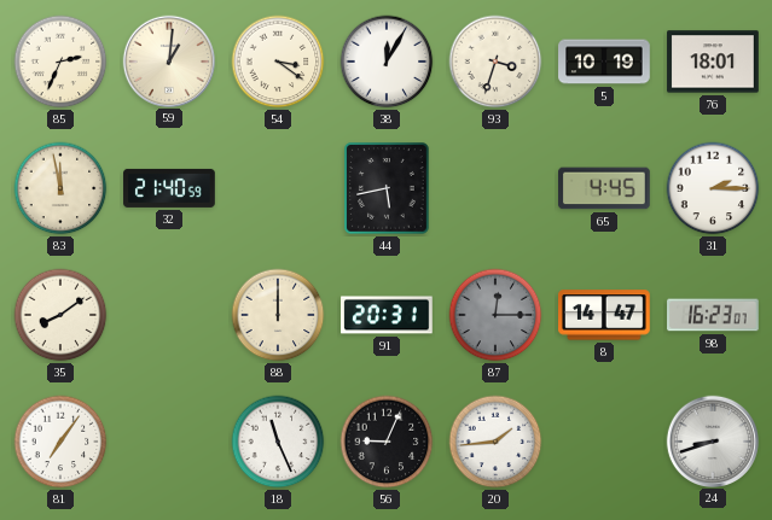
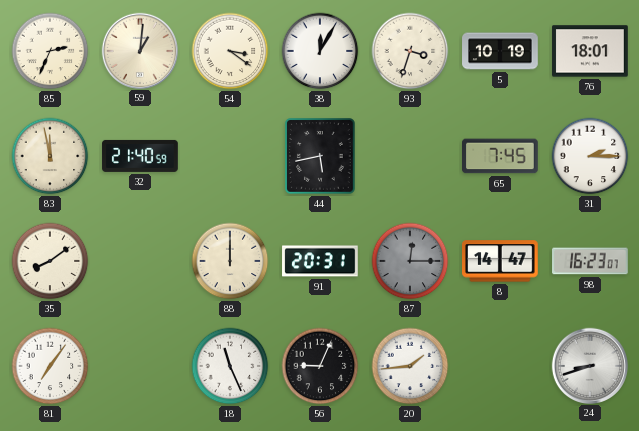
65: 4:45 -> 7:45 (500, 156)
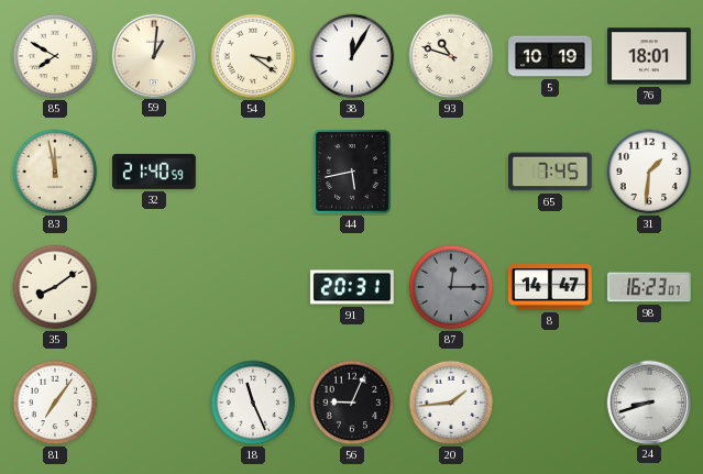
85: 2:34 -> 7:50 (55, 56)
93: 3:33 -> 10:48 (451, 56)
31: 2:15 -> 1:31 (649, 172)
88: 12:00 -> none (230, 261)
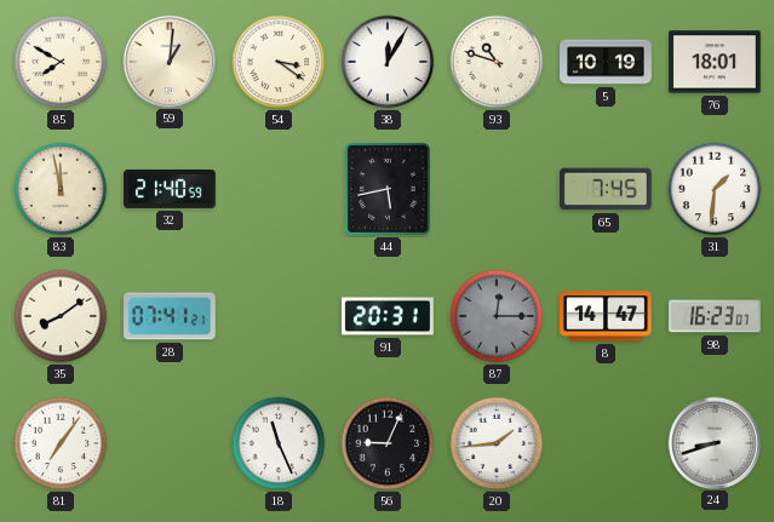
28: none -> 07:41 (171, 316)
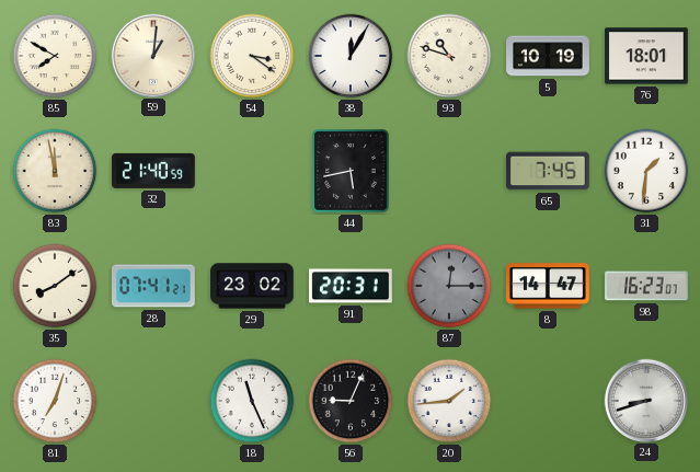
29: none -> 23:02 (252, 286)
81: 7:06 -> 7:03 (55, 401)
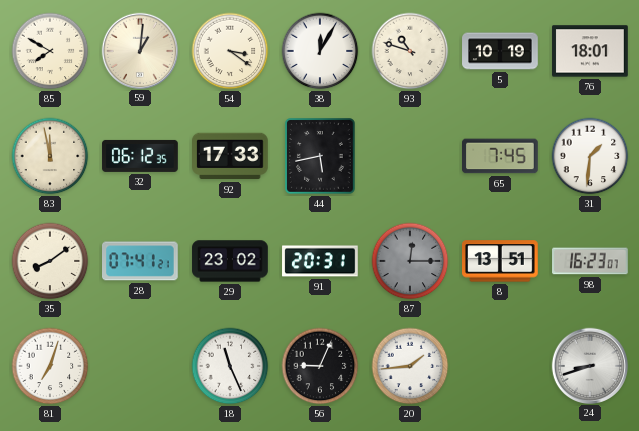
32: 21:40 -> 06:12 (140, 156)
92: none -> 17:33 (231, 156)
8: 14:47 -> 13:51 (501, 261)
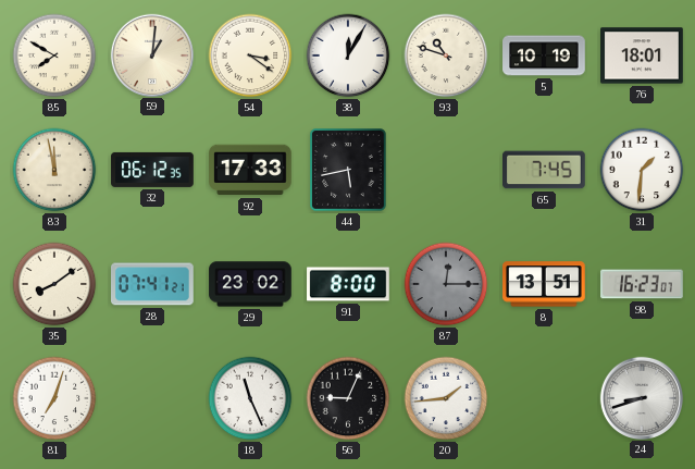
91: 20:31 -> 8:00 (348, 284)
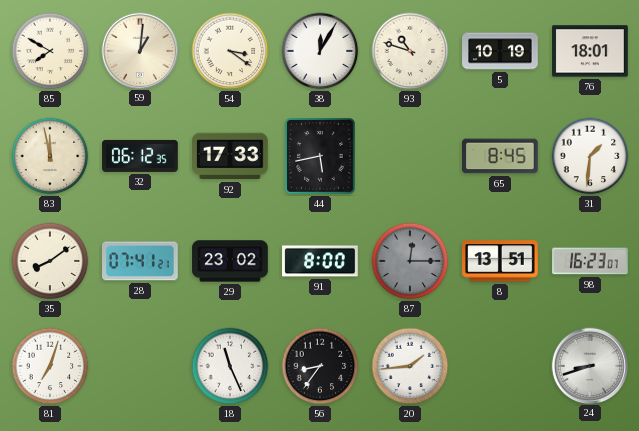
65: 7:45 -> 8:45 (500, 156)
56: 9:04 -> 8:36 (320, 366)
